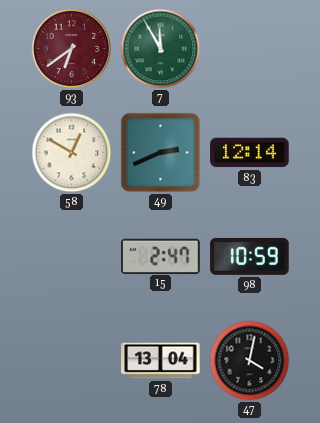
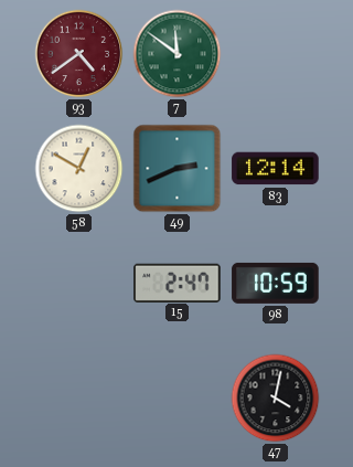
93: 6:39 -> 4:39 (79, 54)
7: 11:55 -> 11:51 (178, 54)
78: 13:04 -> none (161, 361)
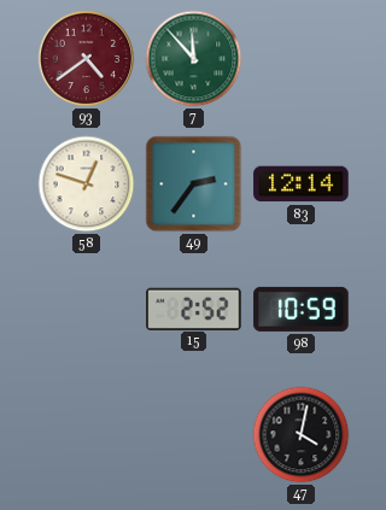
7: 11:51 -> 11:53 (194, 59)
58: 12:50 -> 12:48 (87, 184)
49: 2:41 -> 2:36 (194, 184)
15: 2:47 -> 2:52 (194, 309)
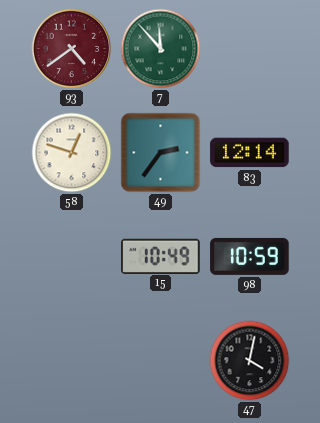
15: 2:52 -> 10:49 (161, 256)
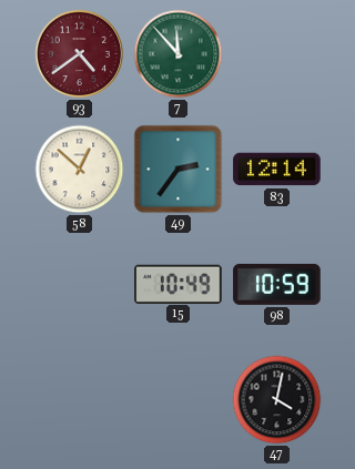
58: 12:48 -> 12:52 (80, 170)
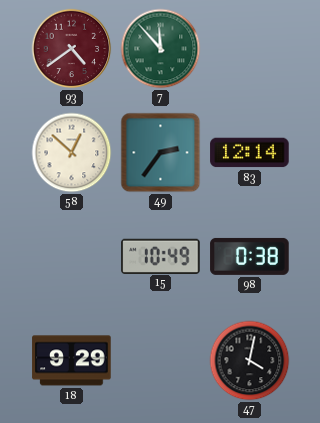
98: 10:59 -> 0:38 (250, 256)
18: none -> 9:29 (72, 361)
